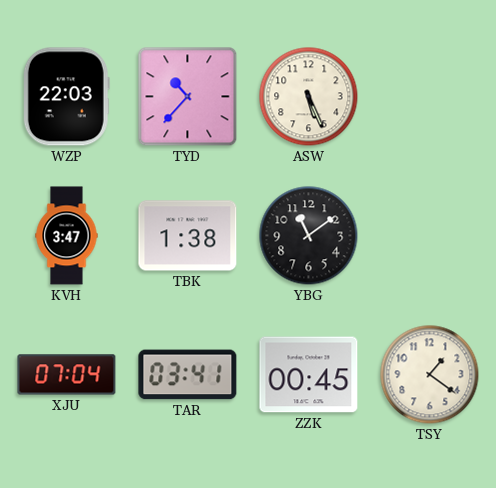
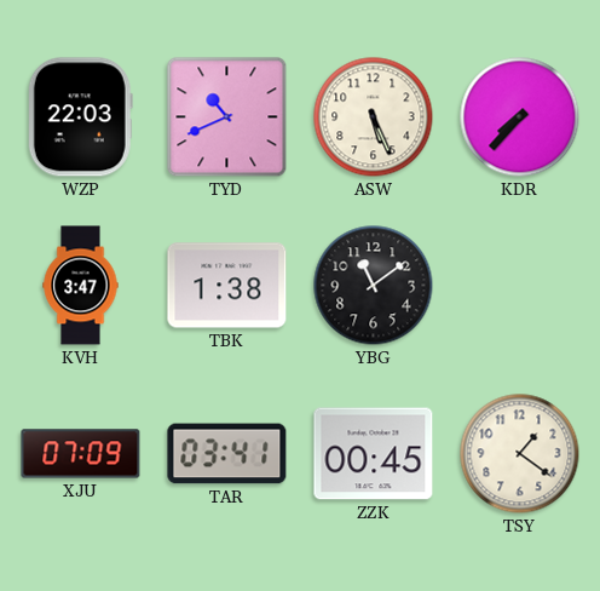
TYD: 10:37 -> 10:41 (227, 117)
KDR: none -> 7:37 (520, 117)
XJU: 07:04 -> 07:09 (81, 454)
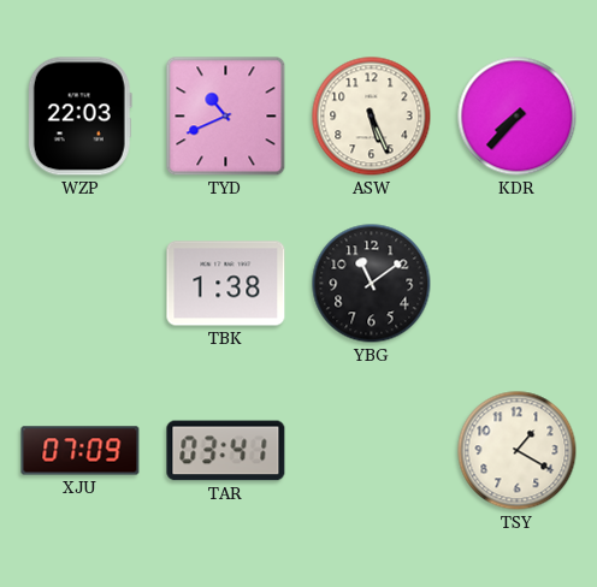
KVH: 3:47 -> none (81, 286)
ZZK: 00:45 -> none (374, 454)
TSY: 1:21 -> 1:20 (518, 451)
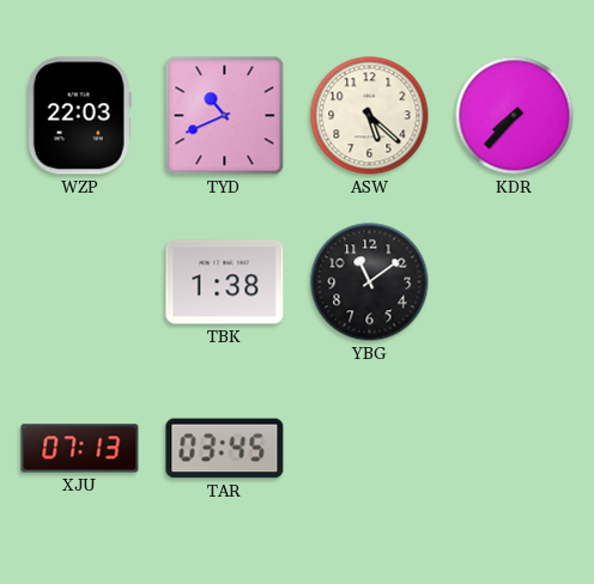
ASW: 5:26 -> 5:22 (370, 116)
XJU: 07:09 -> 07:13 (80, 449)
TAR: 03:41 -> 03:45 (225, 449)
TSY: 1:20 -> none (518, 451)
